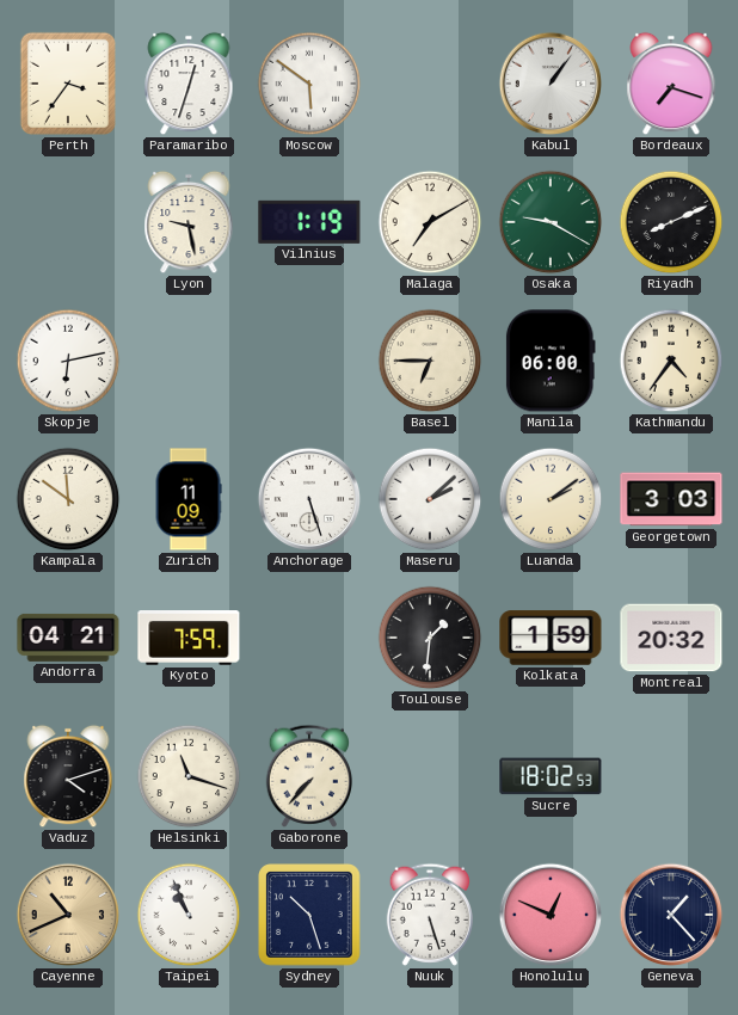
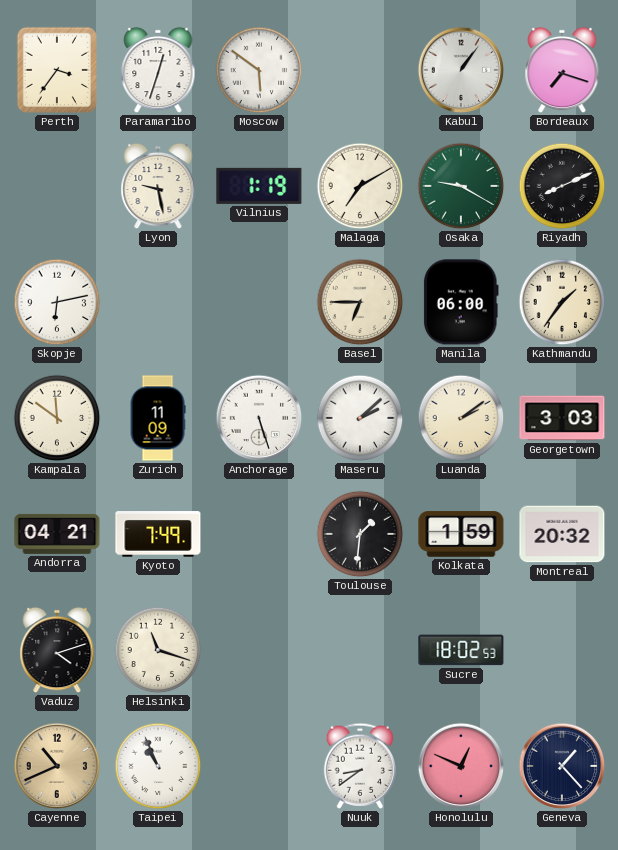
Kathmandu: 4:36 -> 1:36 (562, 302)
Kyoto: 7:59 -> 7:49 (158, 534)
Gaborone: 7:37 -> none (309, 776)
Sydney: 10:27 -> none (310, 916)
Nuuk: 5:27 -> 8:39 (360, 766)
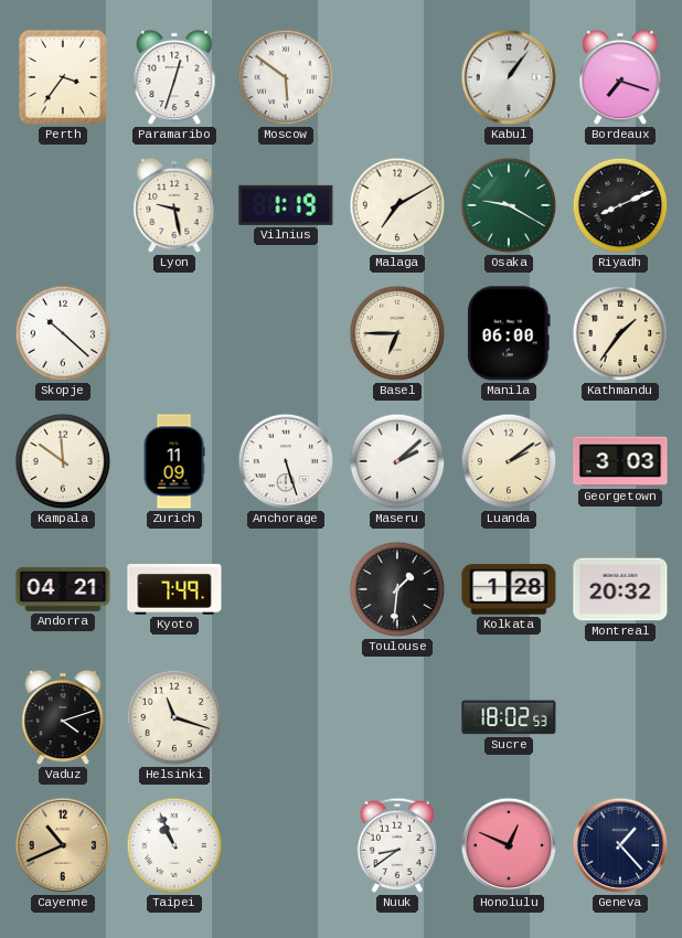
Skopje: 6:13 -> 10:22 (63, 333)
Kolkata: 1:59 -> 1:28 (509, 589)
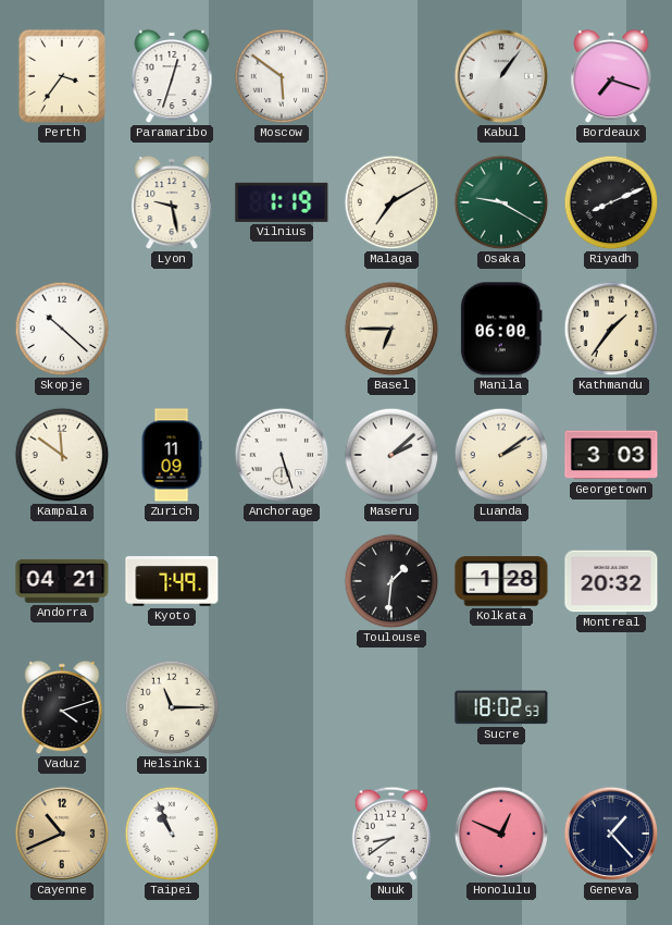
Helsinki: 11:18 -> 11:15 (172, 707)
